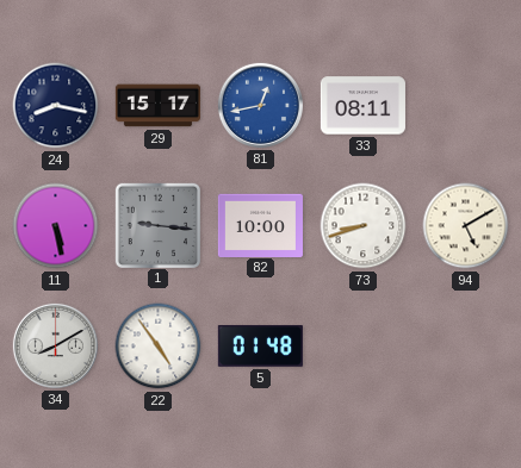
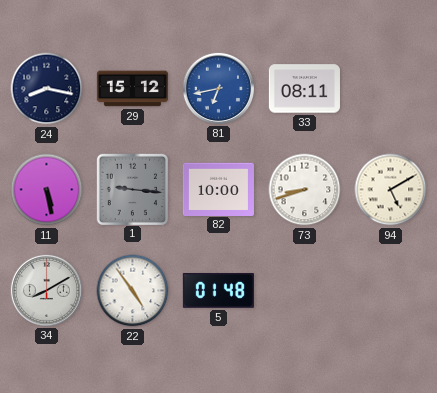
29: 15:17 -> 15:12 (132, 89)
81: 12:43 -> 6:43 (218, 88)
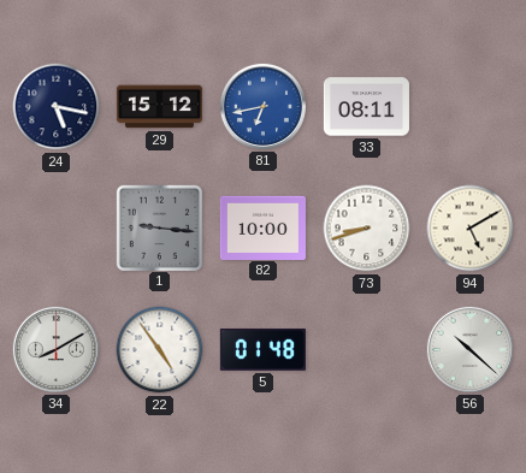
24: 8:17 -> 5:17 (57, 107)
11: 5:28 -> none (47, 190)
56: none -> 10:22 (469, 349)
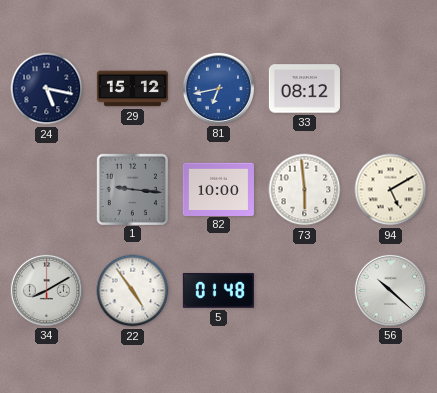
33: 08:11 -> 08:12 (304, 89)
73: 8:42 -> 5:59 (305, 190)
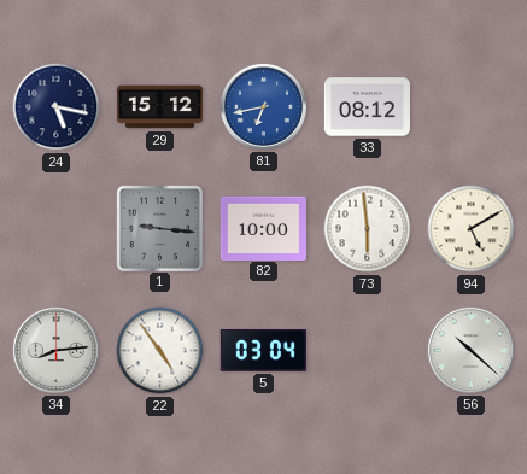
34: 8:10 -> 8:14 (55, 350)
5: 01:48 -> 03:04 (263, 351)
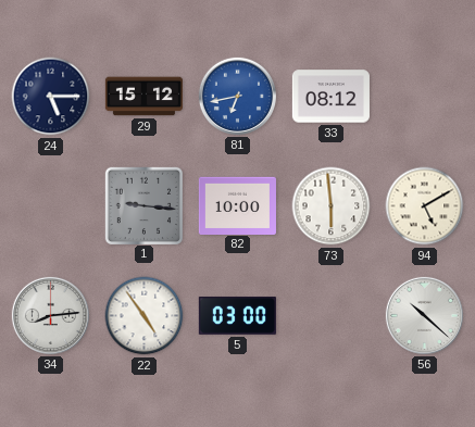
24: 5:17 -> 5:15 (51, 97)
5: 03:04 -> 03:00 (237, 316)
